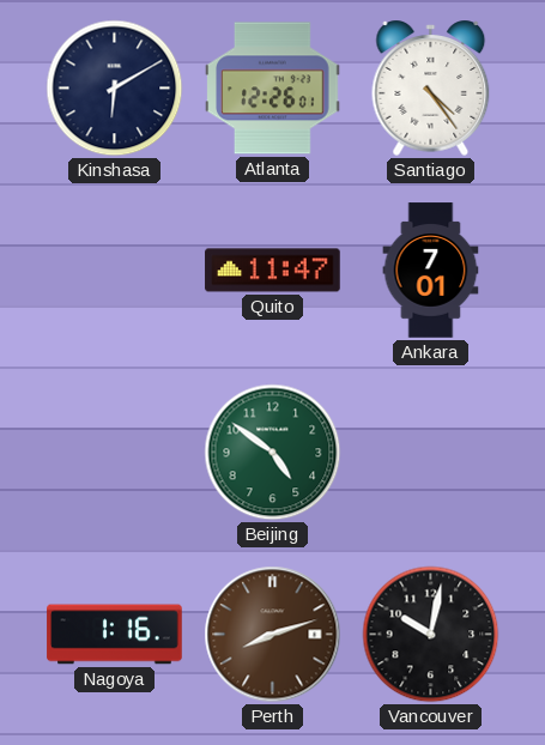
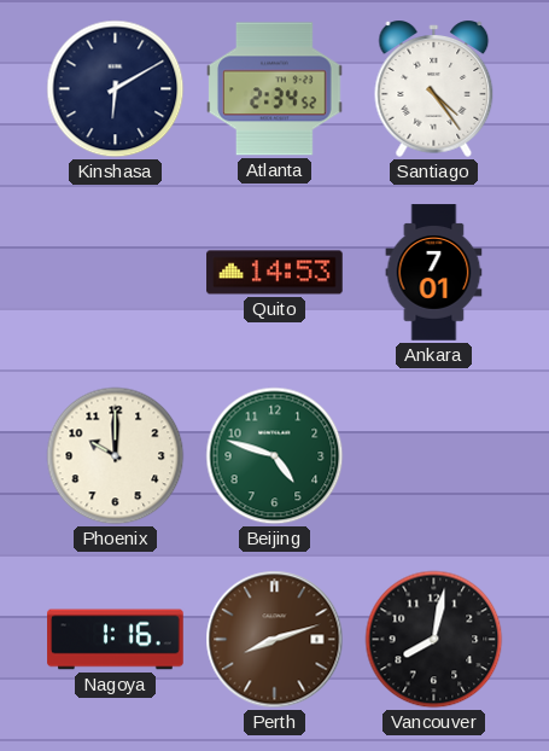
Atlanta: 12:26 -> 2:34 (275, 89)
Quito: 11:47 -> 14:53 (275, 273)
Phoenix: none -> 10:00 (116, 456)
Beijing: 4:51 -> 4:48 (275, 456)
Vancouver: 10:02 -> 8:02 (434, 640)
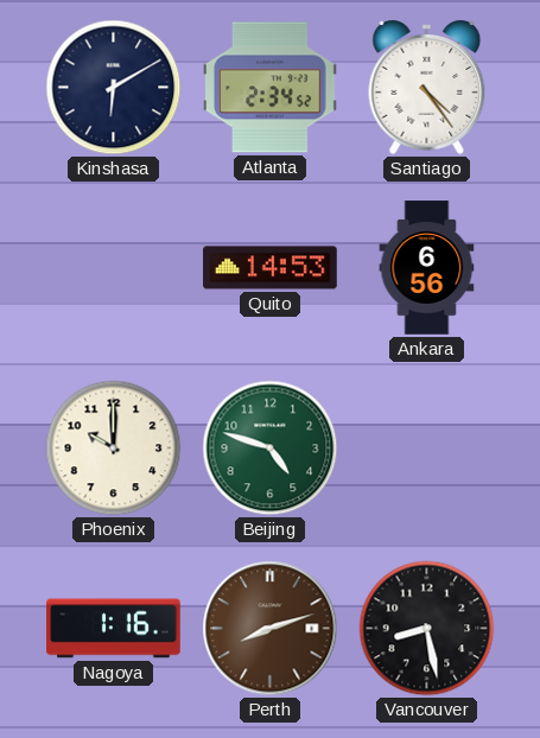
Ankara: 7:01 -> 6:56 (427, 268)
Vancouver: 8:02 -> 8:28 (427, 629)
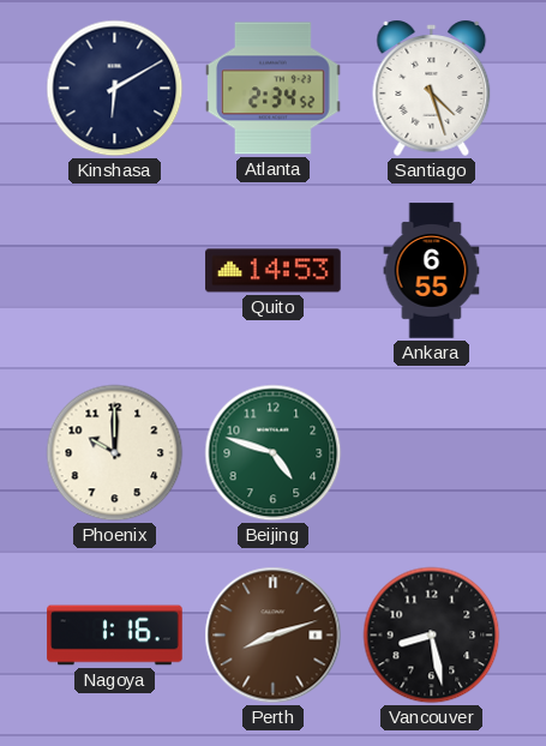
Santiago: 4:24 -> 4:27 (432, 88)
Ankara: 6:56 -> 6:55 (432, 271)
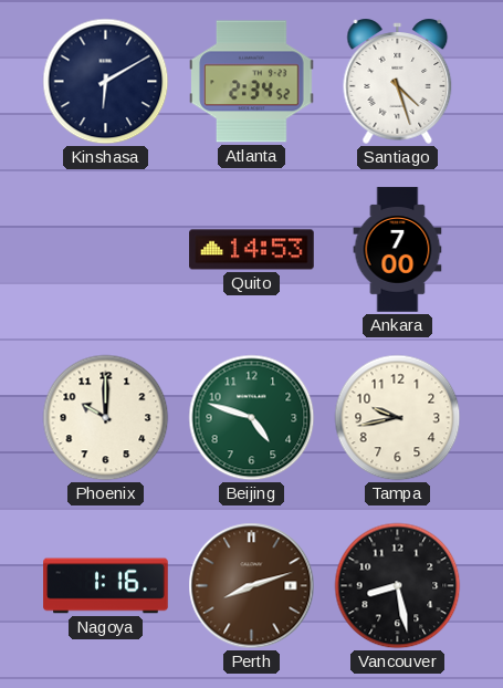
Ankara: 6:55 -> 7:00 (398, 250)
Tampa: none -> 9:43 (398, 418)
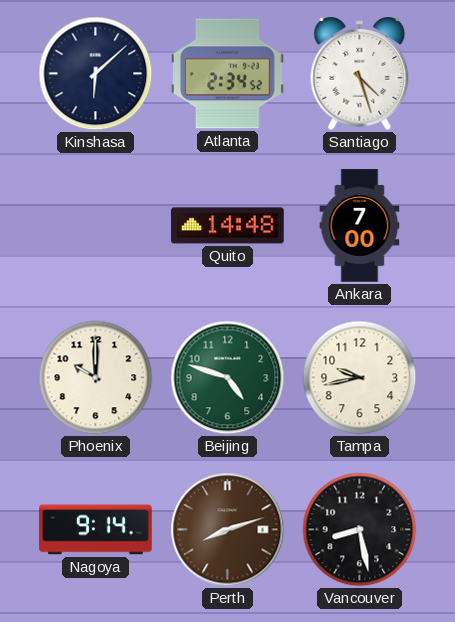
Kinshasa: 6:10 -> 6:08 (96, 74)
Quito: 14:53 -> 14:48 (228, 226)
Nagoya: 1:16 -> 9:14 (96, 530)
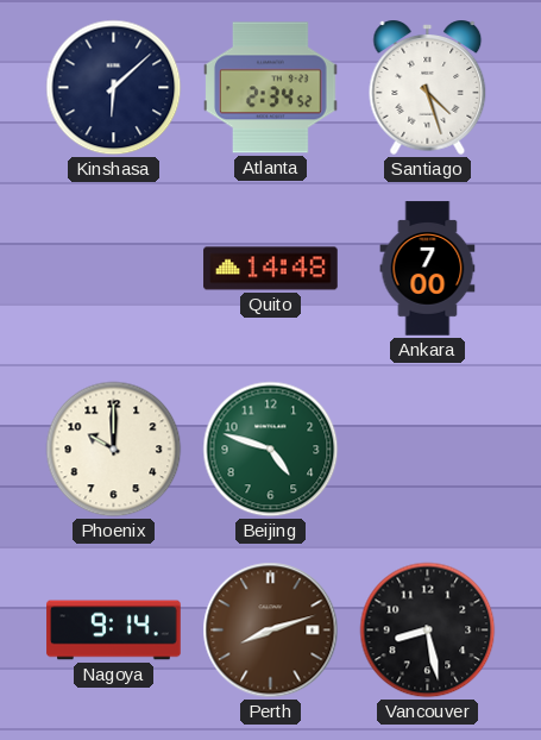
Tampa: 9:43 -> none (360, 378)
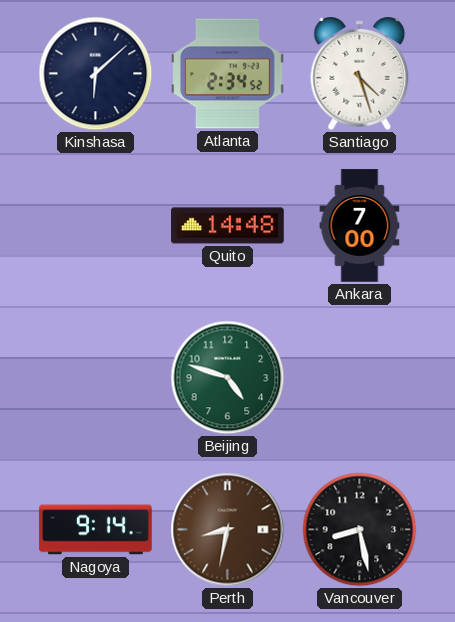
Phoenix: 10:00 -> none (114, 450)
Perth: 8:12 -> 8:32 (228, 530)
